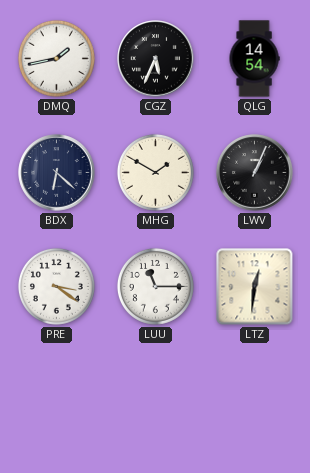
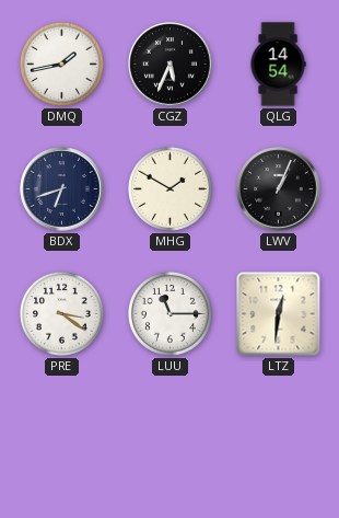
BDX: 6:22 -> 6:42 (62, 189)
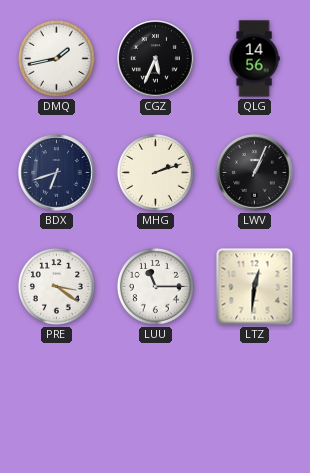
QLG: 14:54 -> 14:56 (254, 59)
MHG: 1:50 -> 2:12 (155, 172)
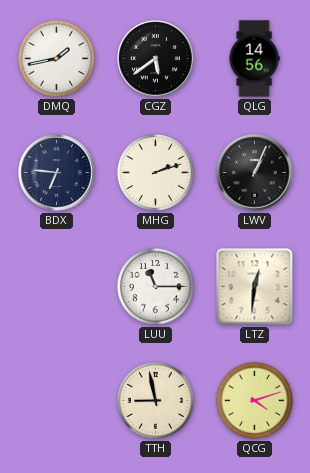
CGZ: 5:34 -> 5:39 (156, 59)
BDX: 6:42 -> 6:46 (57, 173)
PRE: 3:21 -> none (56, 286)
TTH: none -> 8:58 (155, 400)
QCG: none -> 4:12 (254, 400)
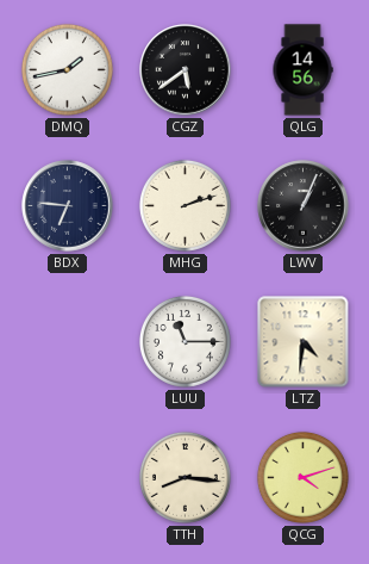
LTZ: 12:31 -> 4:31 (304, 342)
TTH: 8:58 -> 8:16 (185, 477)
